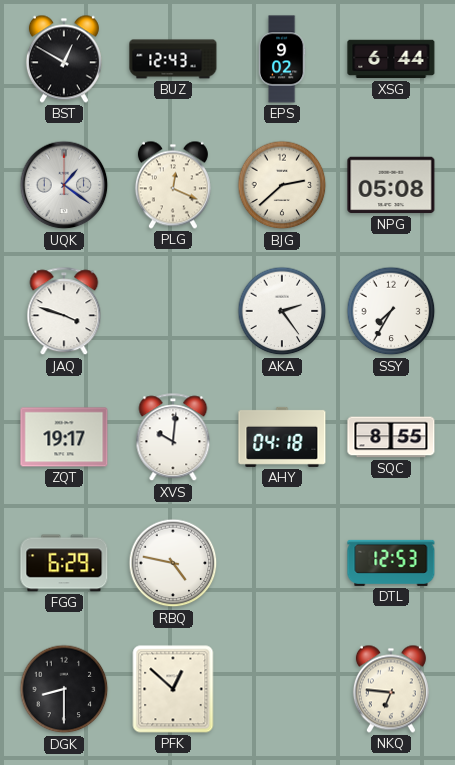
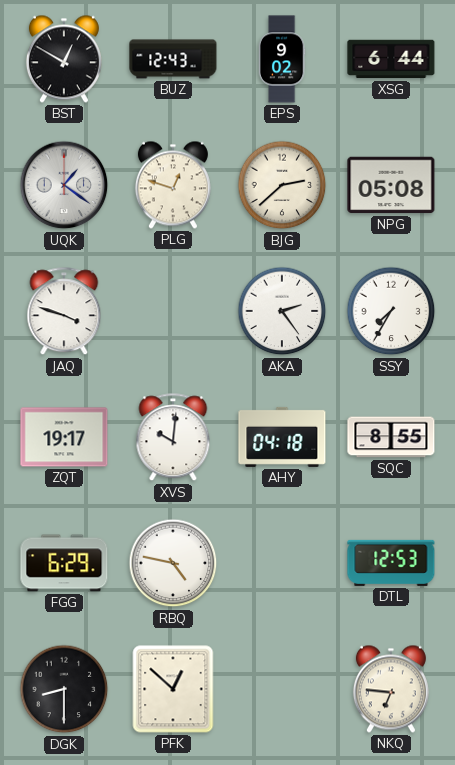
PLG: 12:19 -> 12:48 (173, 185)
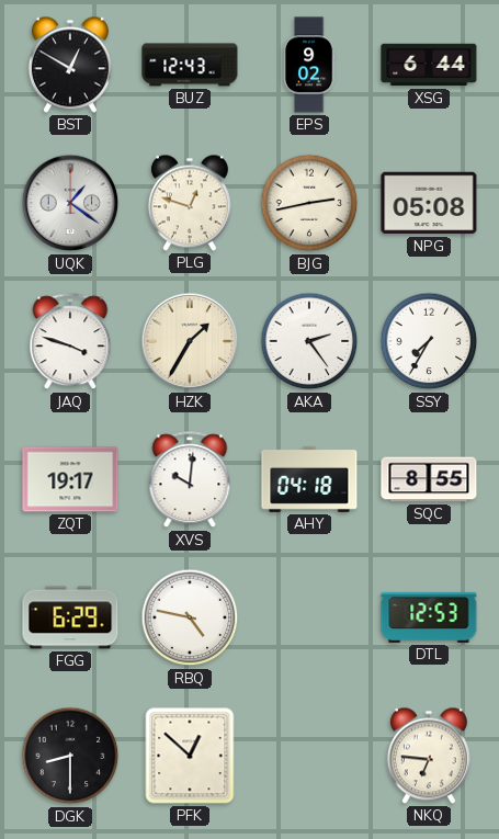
BJG: 2:38 -> 2:43 (309, 203)
HZK: none -> 1:35 (190, 341)
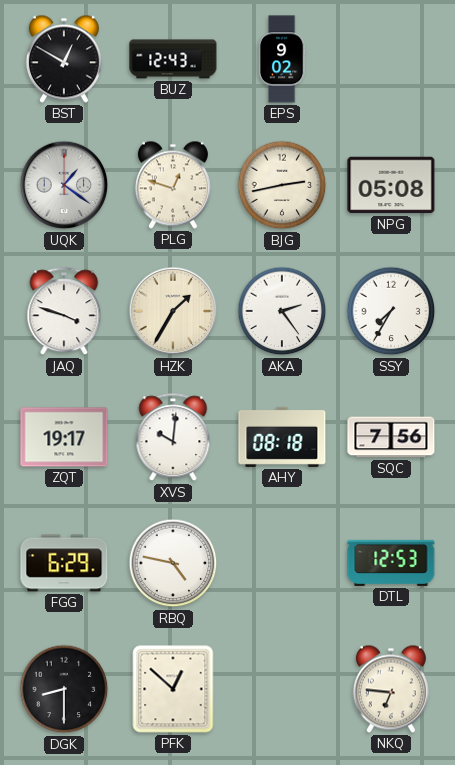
XSG: 6:44 -> none (429, 65)
AHY: 04:18 -> 08:18 (282, 437)
SQC: 8:55 -> 7:56 (391, 437)
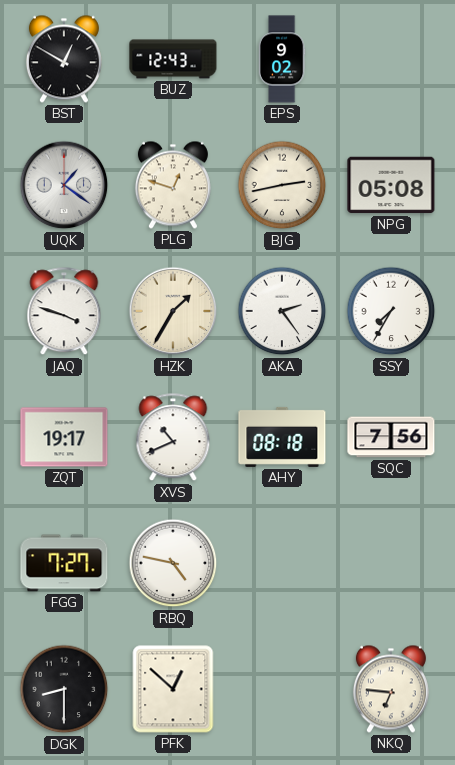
XVS: 10:01 -> 10:41 (173, 438)
FGG: 6:29 -> 7:27 (64, 563)
DTL: 12:53 -> none (391, 563)
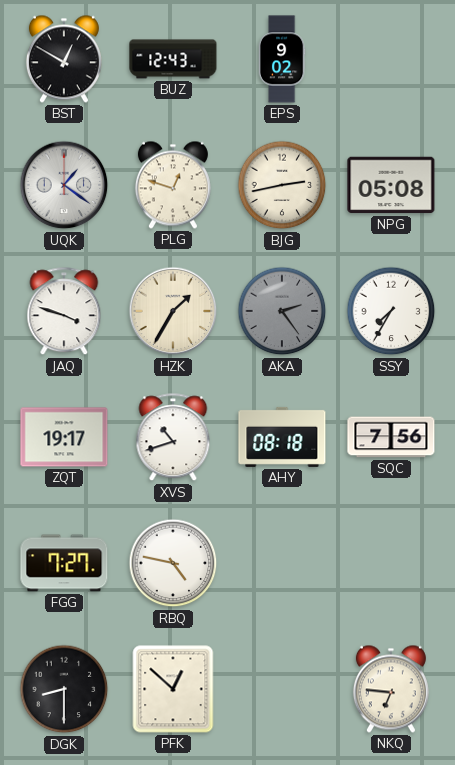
AKA dial: white -> grey (282, 311)
XVS: 10:41 -> 10:42 (173, 438)
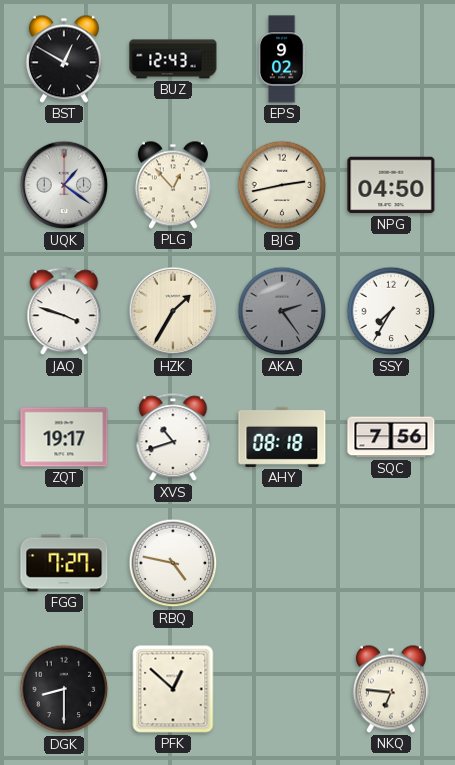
PLG: 12:48 -> 12:53 (173, 185)
NPG: 05:08 -> 04:50 (391, 185)
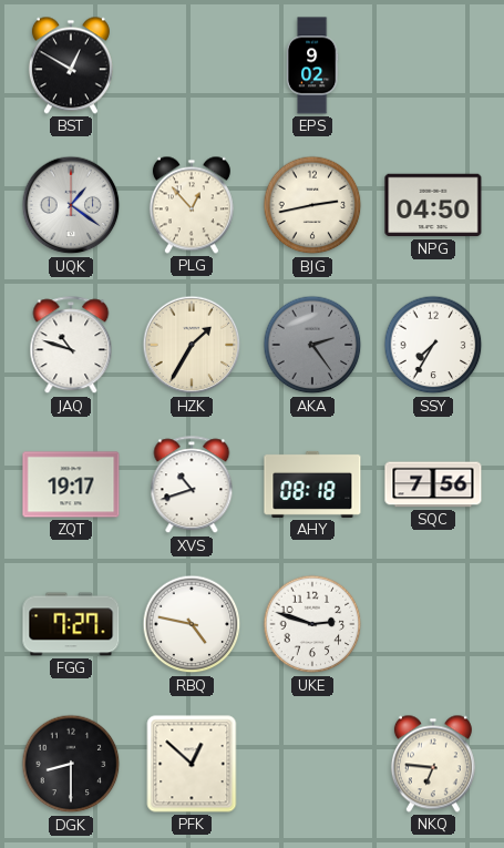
BUZ: 12:43 -> none (173, 59)
JAQ: 3:48 -> 10:48 (71, 346)
UKE: none -> 2:48 (312, 624)
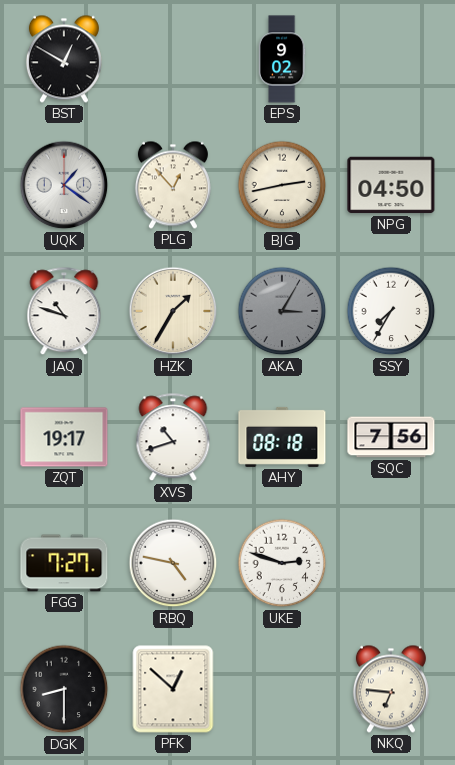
AKA: 2:24 -> 3:05 (282, 311)
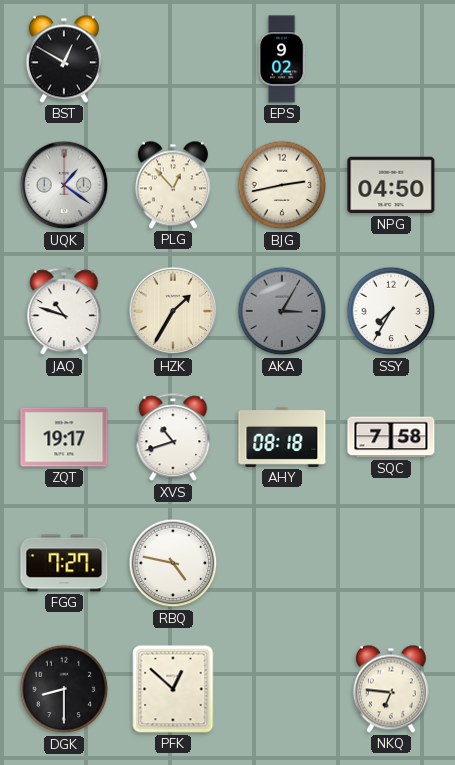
SQC: 7:56 -> 7:58 (391, 437)
UKE: 2:48 -> none (282, 563)
